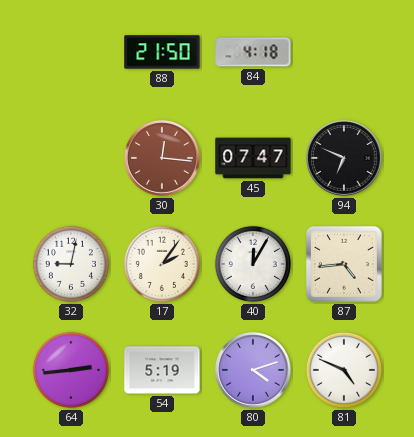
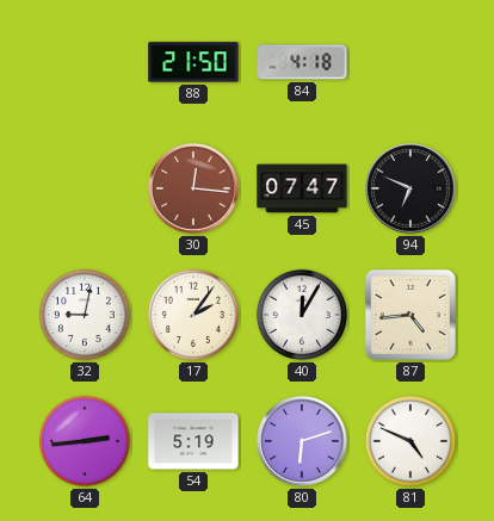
80: 4:12 -> 6:12 (302, 441)
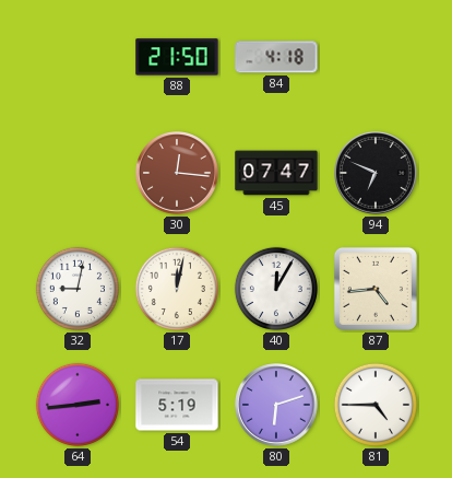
17: 2:06 -> 12:02 (177, 289)
81: 4:49 -> 4:45 (376, 405)
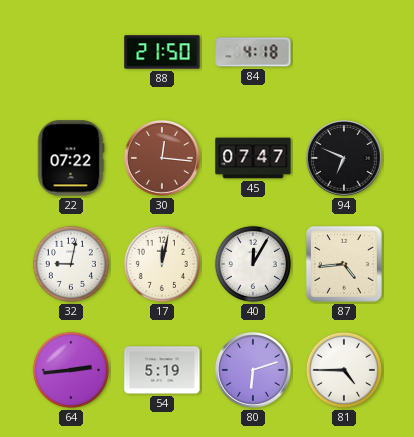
22: none -> 07:22 (71, 158)
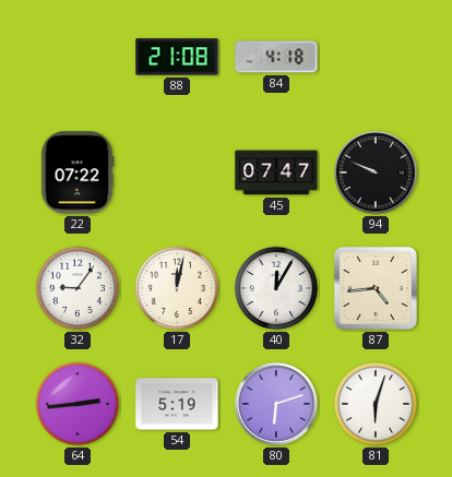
88: 21:50 -> 21:08 (177, 57)
30: 12:16 -> none (162, 158)
94: 6:49 -> 9:49 (376, 172)
32: 9:02 -> 9:06 (78, 288)
81: 4:45 -> 6:03 (376, 404)
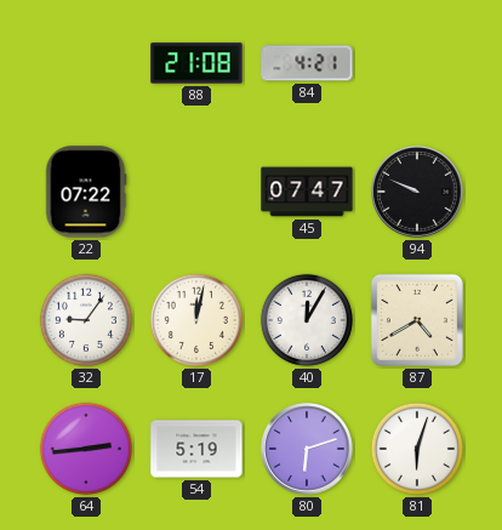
84: 4:18 -> 4:21 (307, 63)
87: 4:44 -> 4:40 (417, 320)
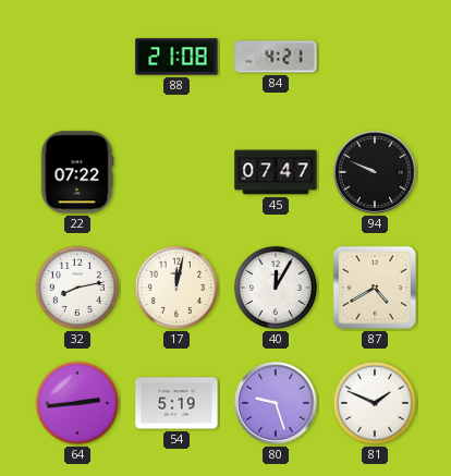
32: 9:06 -> 8:13 (77, 288)
80: 6:12 -> 9:27 (276, 403)
81: 6:03 -> 1:49 (375, 403)
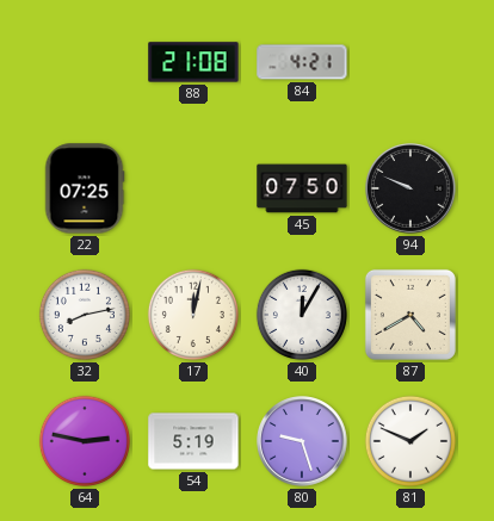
22: 07:22 -> 07:25 (85, 188)
45: 07:47 -> 07:50 (302, 188)
64: 2:44 -> 2:47 (85, 441)
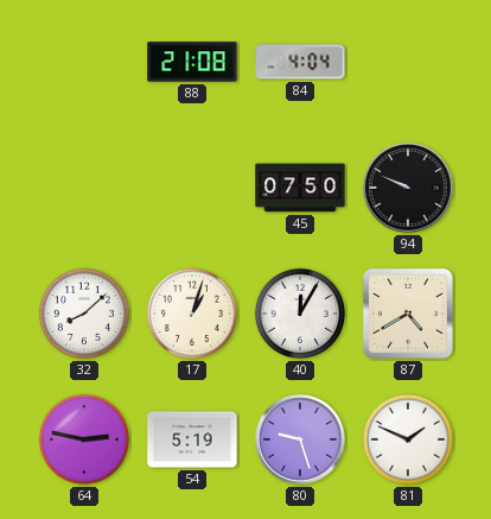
84: 4:21 -> 4:04 (300, 62)
22: 07:25 -> none (85, 188)
32: 8:13 -> 8:08 (84, 314)
17: 12:02 -> 1:03 (192, 314)
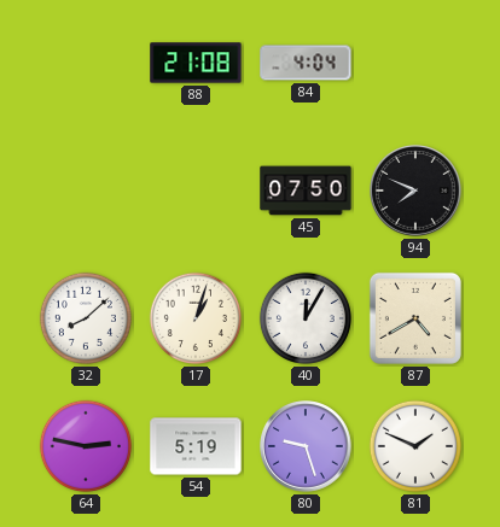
94: 9:49 -> 7:49 (415, 191)
